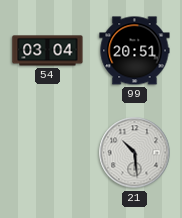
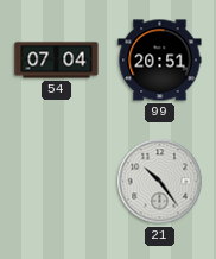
54: 03:04 -> 07:04 (57, 61)
21: 10:29 -> 10:24 (160, 182)
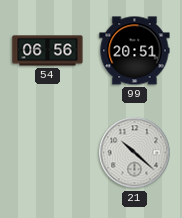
54: 07:04 -> 06:56 (48, 51)
21: 10:24 -> 10:22 (135, 153)
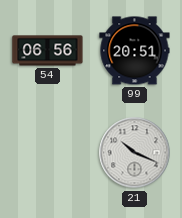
21: 10:22 -> 10:19 (135, 153)
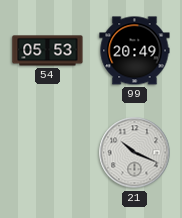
54: 06:56 -> 05:53 (48, 51)
99: 20:51 -> 20:49 (135, 51)
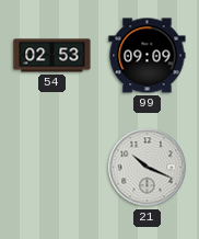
54: 05:53 -> 02:53 (52, 56)
99: 20:49 -> 09:09 (148, 56)
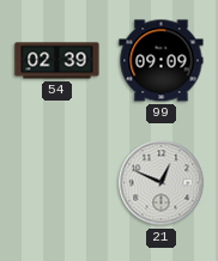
54: 02:53 -> 02:39 (57, 61)
21: 10:19 -> 12:49 (162, 183)
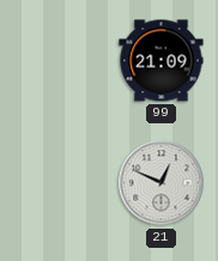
54: 02:39 -> none (57, 61)
99: 09:09 -> 21:09 (162, 61)
